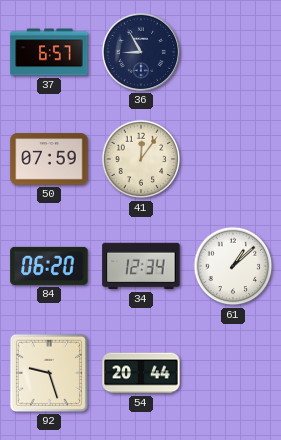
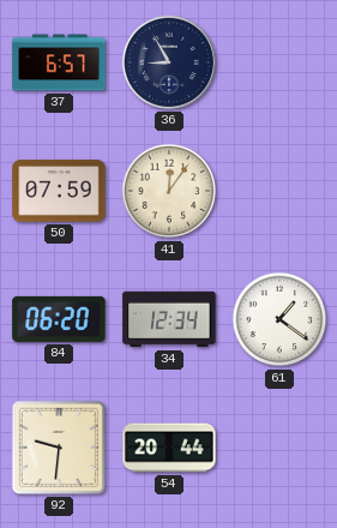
61: 1:08 -> 1:21 (279, 319)
92: 9:27 -> 9:31 (59, 448)
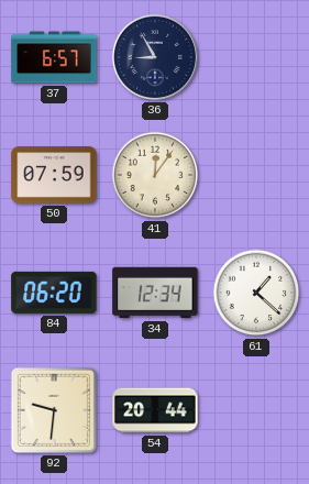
61: 1:21 -> 1:22 (256, 293)
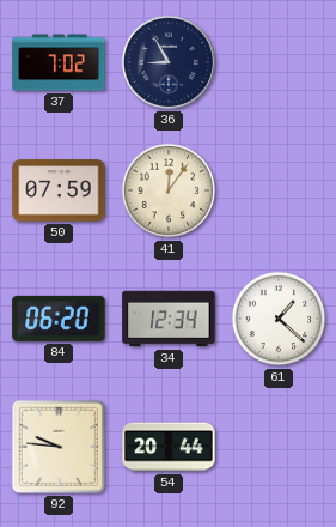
37: 6:57 -> 7:02 (59, 62)
92: 9:31 -> 9:46 (59, 447)
